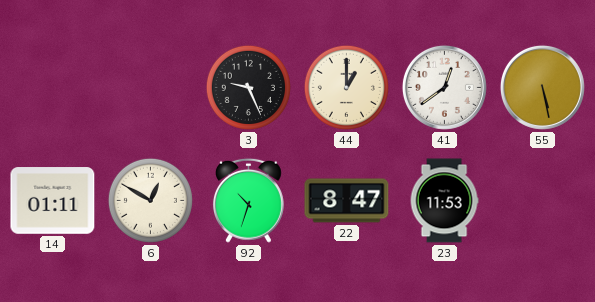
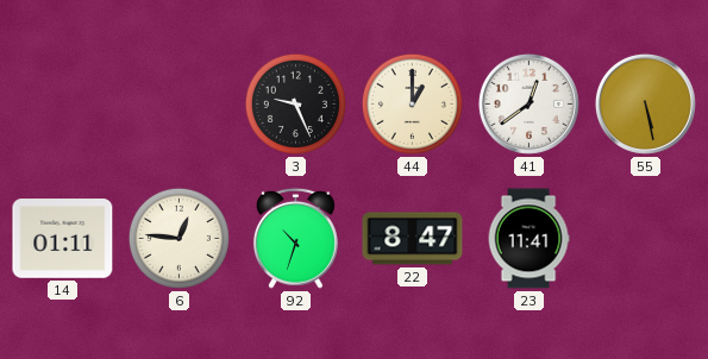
6: 12:50 -> 12:46 (178, 238)
23: 11:53 -> 11:41 (528, 239)
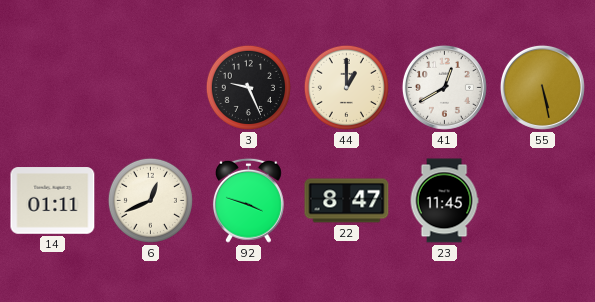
41: 12:39 -> 12:40 (444, 87)
6: 12:46 -> 12:41 (150, 200)
92: 10:33 -> 3:48 (248, 200)
23: 11:41 -> 11:45 (444, 201)
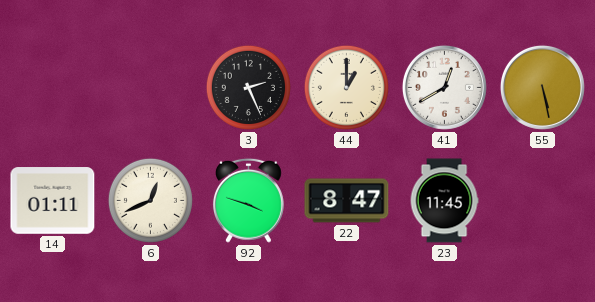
3: 9:26 -> 2:26 (248, 87)
